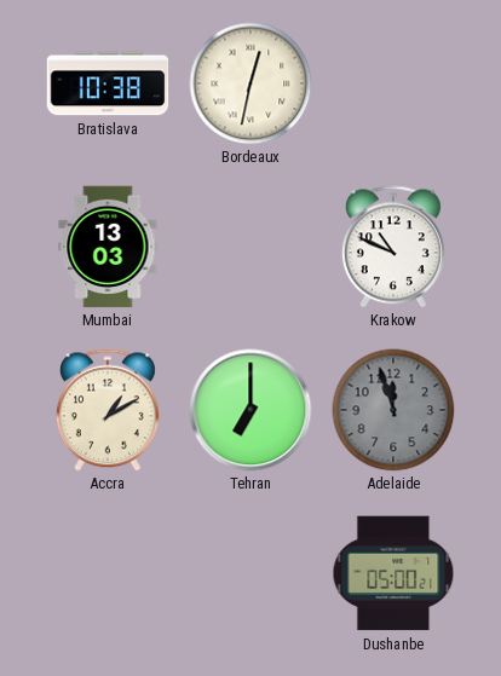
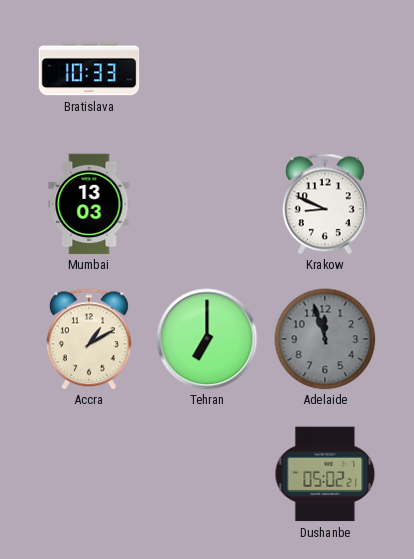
Bratislava: 10:38 -> 10:33 (89, 69)
Bordeaux: 12:32 -> none (250, 83)
Krakow: 10:49 -> 8:49 (325, 204)
Dushanbe: 05:00 -> 05:02 (325, 474)
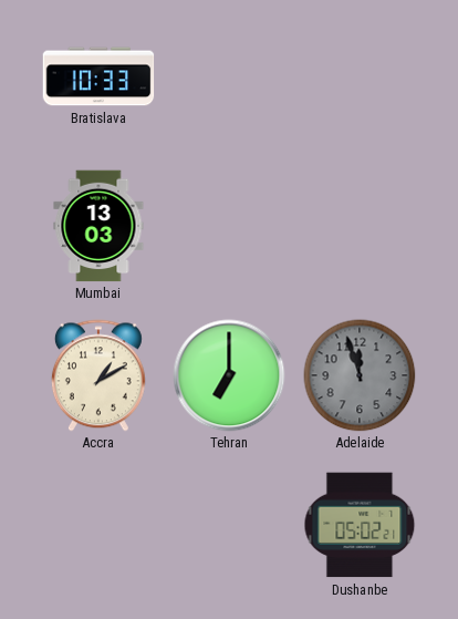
Krakow: 8:49 -> none (325, 204)
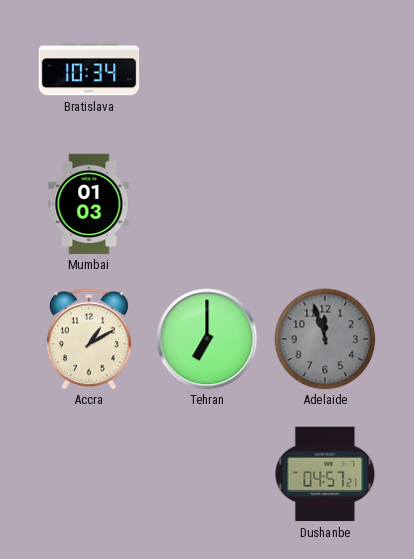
Bratislava: 10:33 -> 10:34 (89, 69)
Mumbai: 13:03 -> 01:03 (89, 204)
Dushanbe: 05:02 -> 04:57 (325, 474)
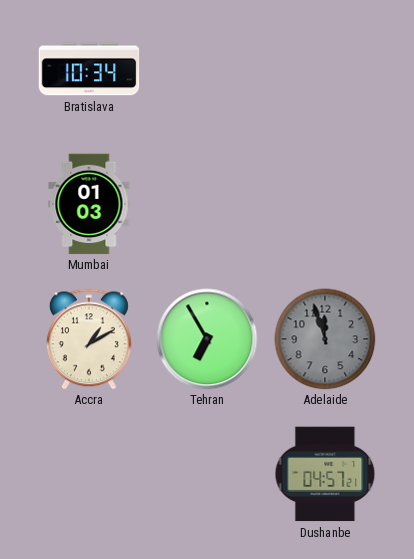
Tehran: 7:00 -> 6:55 (207, 339)
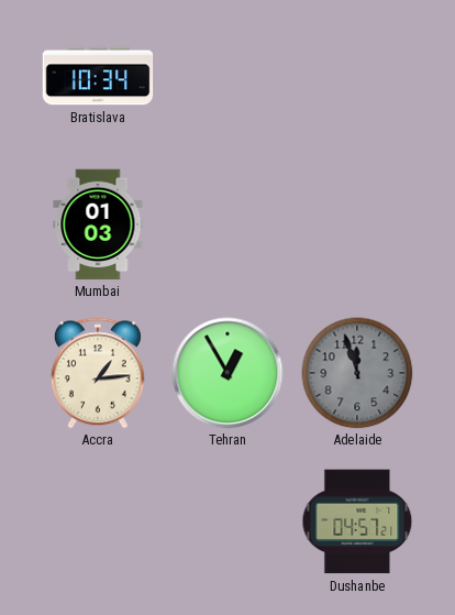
Accra: 1:10 -> 1:14 (98, 373)
Tehran: 6:55 -> 12:55 (227, 373)
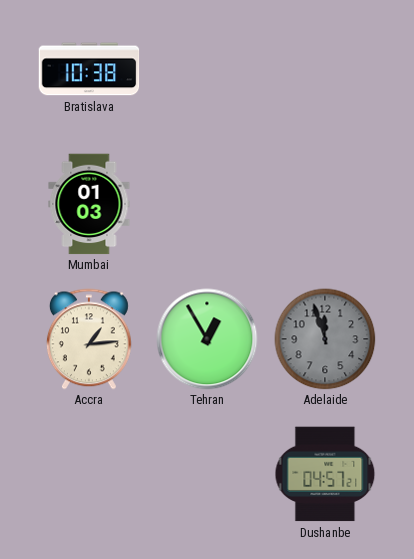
Bratislava: 10:34 -> 10:38 (89, 69)
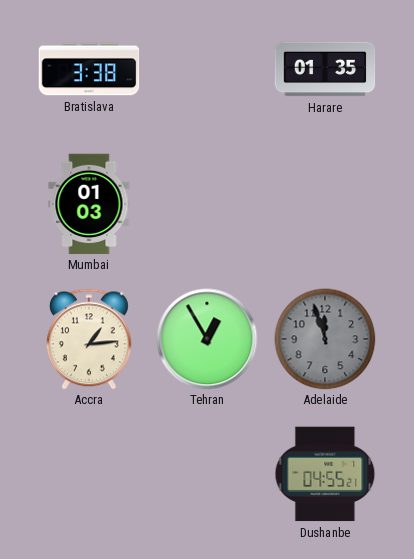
Bratislava: 10:38 -> 3:38 (89, 69)
Harare: none -> 01:35 (325, 69)
Dushanbe: 04:57 -> 04:55 (325, 474)
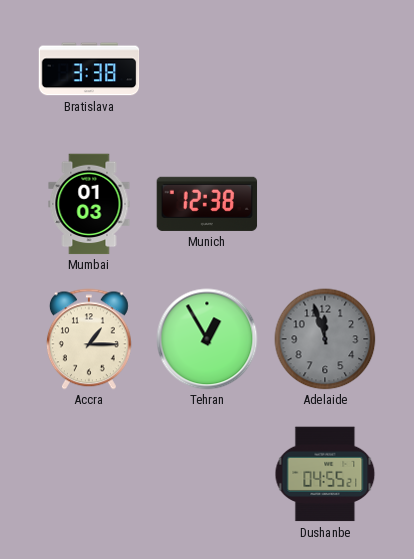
Harare: 01:35 -> none (325, 69)
Munich: none -> 12:38 (207, 204)
Accra: 1:14 -> 1:15 (89, 339)
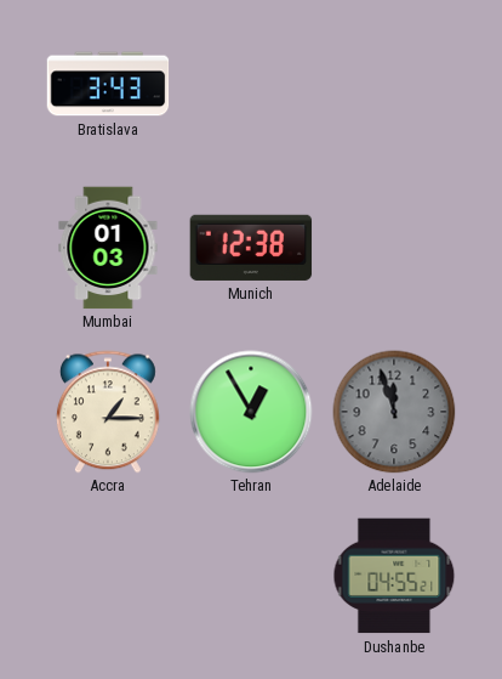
Bratislava: 3:38 -> 3:43 (108, 84)
